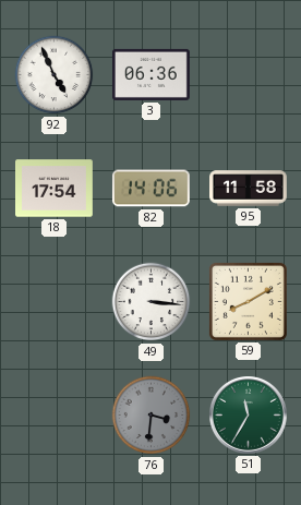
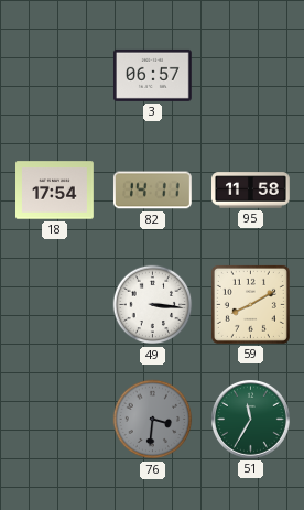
92: 4:56 -> none (55, 75)
3: 06:36 -> 06:57 (153, 75)
82: 14:06 -> 14:11 (152, 191)
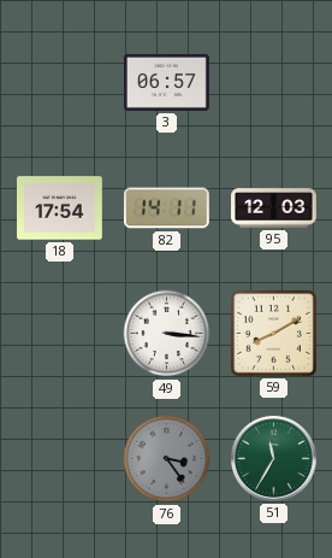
95: 11:58 -> 12:03 (274, 208)
76: 3:31 -> 3:24 (167, 459)
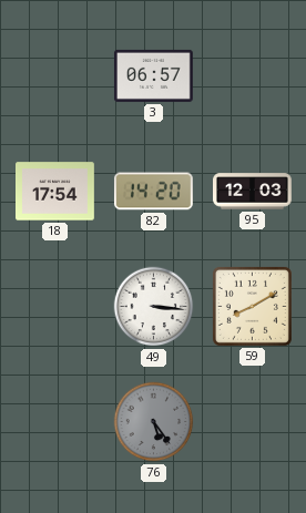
82: 14:11 -> 14:20 (153, 192)
76: 3:24 -> 5:24 (154, 422)
51: 11:35 -> none (274, 459)
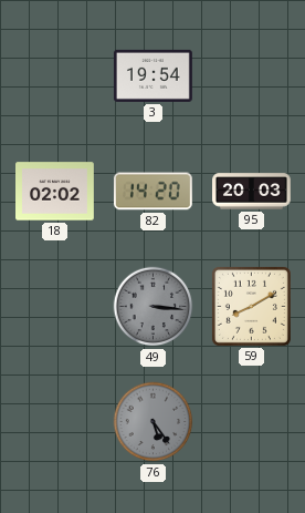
3: 06:57 -> 19:54 (154, 75)
18: 17:54 -> 02:02 (55, 192)
95: 12:03 -> 20:03 (252, 192)
49 dial: white -> grey (154, 307)
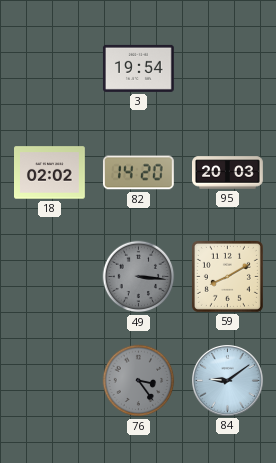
76: 5:24 -> 3:24 (139, 381)
84: none -> 9:09 (228, 381)
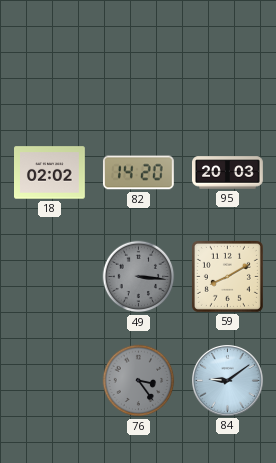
3: 19:54 -> none (139, 68)
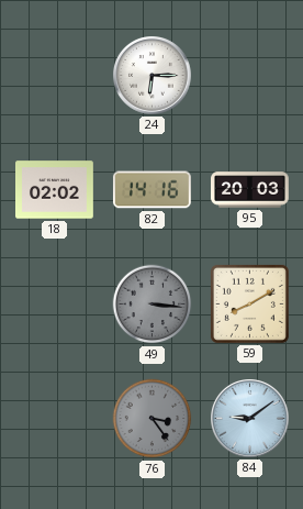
24: none -> 6:15 (153, 76)
82: 14:20 -> 14:16 (151, 190)
